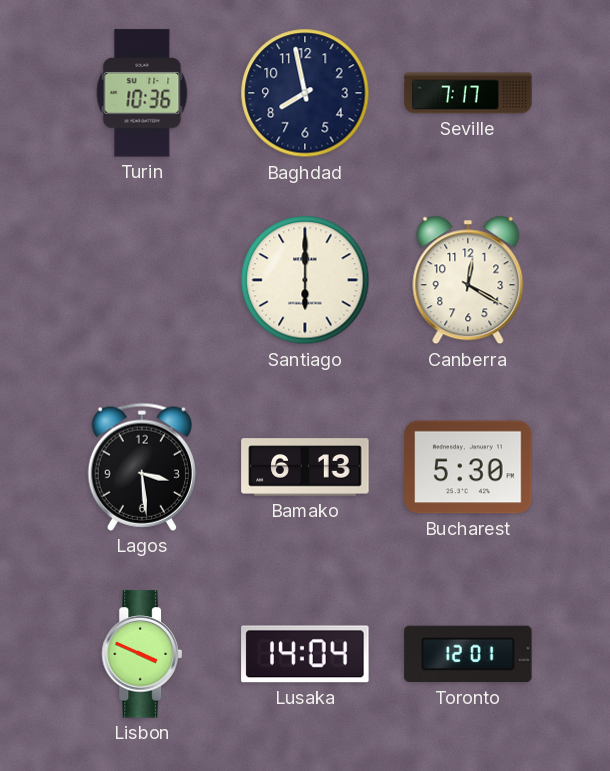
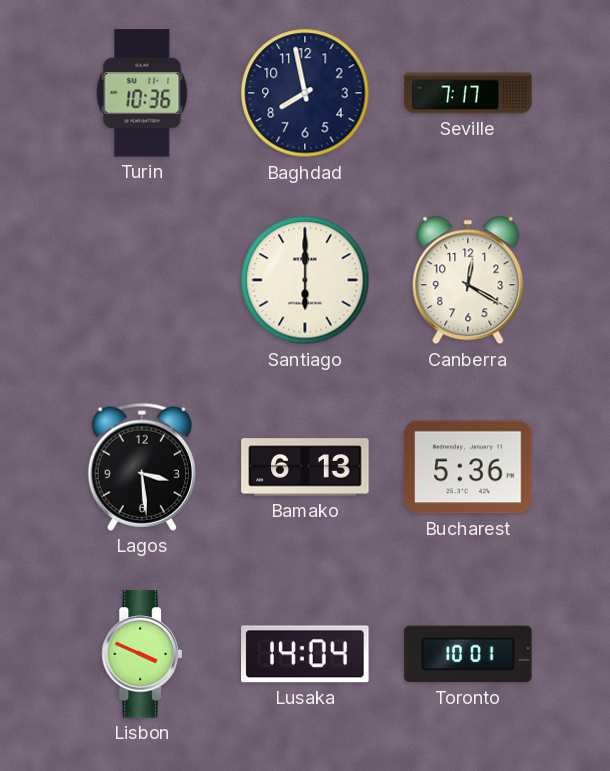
Bucharest: 5:30 -> 5:36 (468, 467)
Toronto: 12:01 -> 10:01 (468, 654)
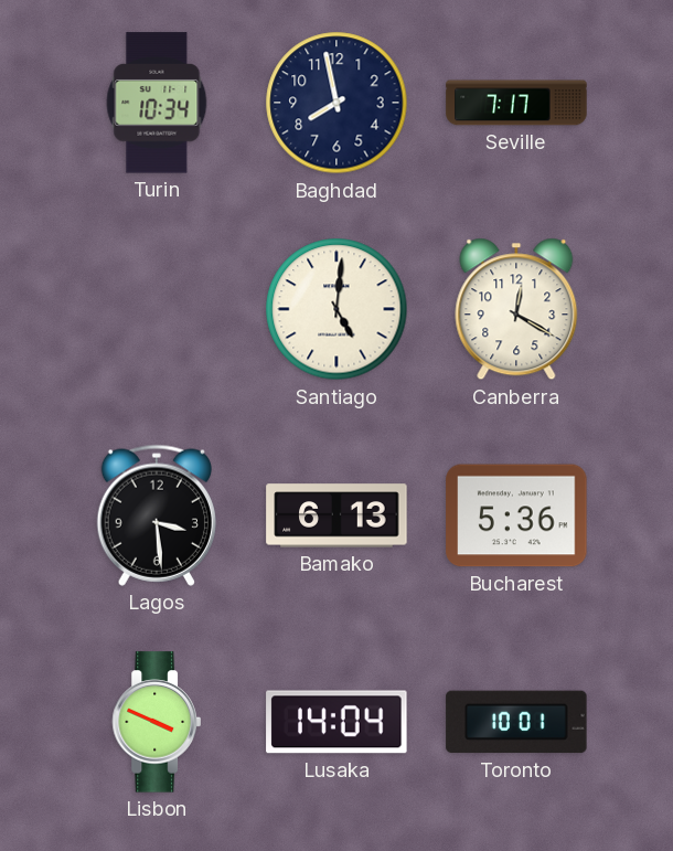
Turin: 10:36 -> 10:34 (157, 103)
Santiago: 6:00 -> 5:01 (336, 309)
